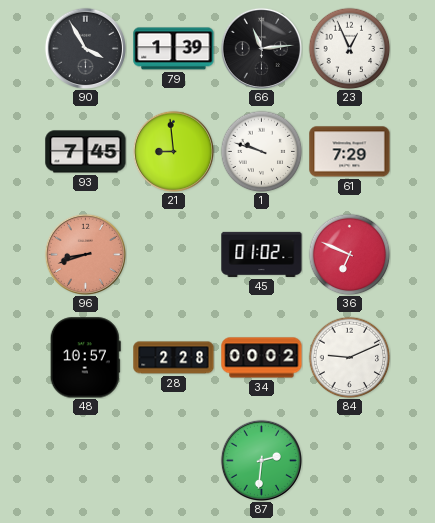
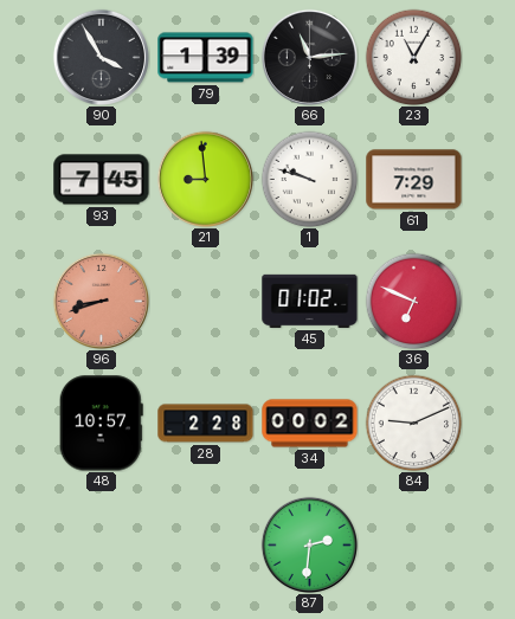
23: 12:56 -> 11:05 (413, 57)
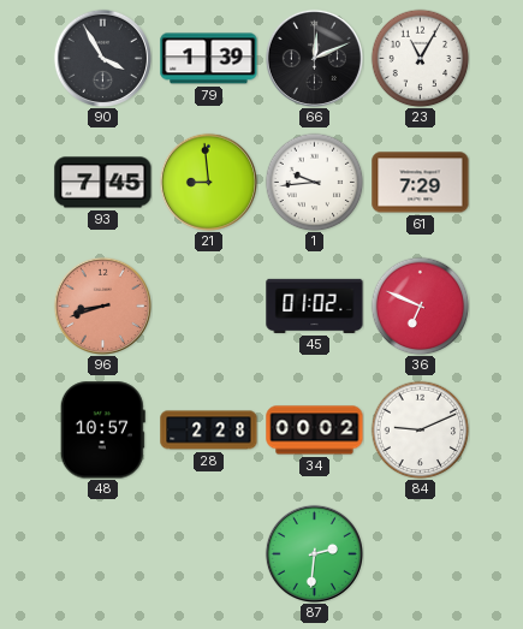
66: 11:14 -> 12:11 (314, 58)
1: 9:48 -> 9:44 (314, 182)
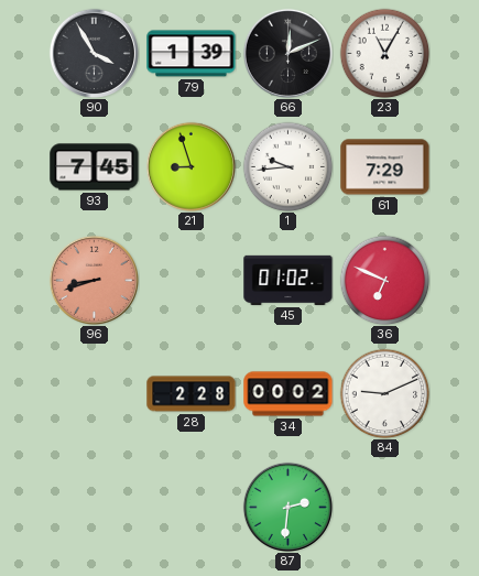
21: 8:59 -> 8:57 (190, 166)
48: 10:57 -> none (102, 431)
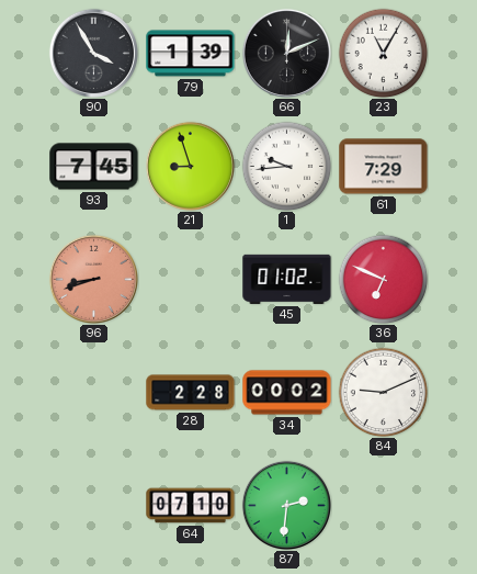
64: none -> 07:10 (191, 506)
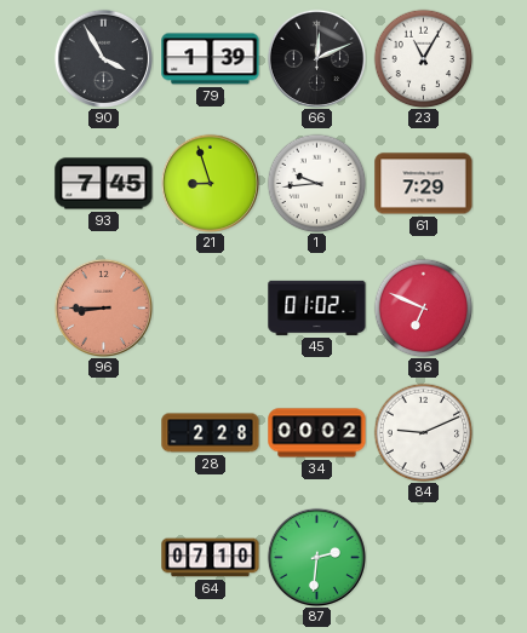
96: 8:42 -> 8:45 (103, 307)
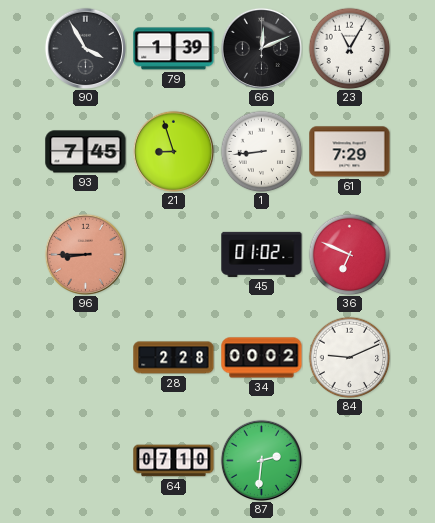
1: 9:44 -> 8:44 (261, 151)
